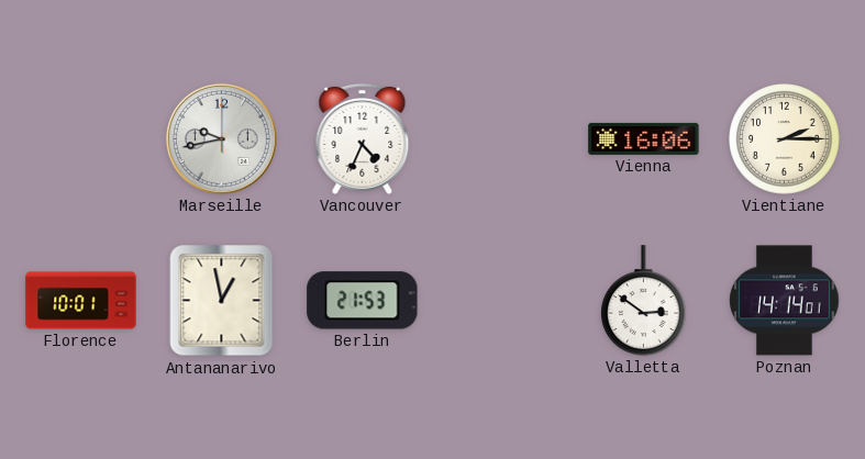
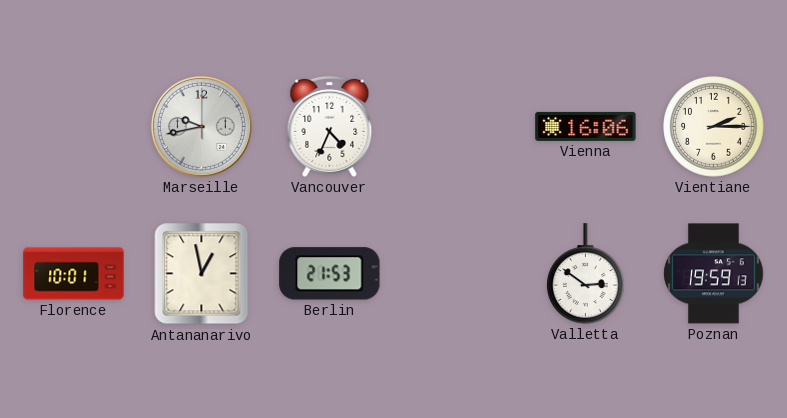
Poznan: 14:14 -> 19:59 (714, 274)
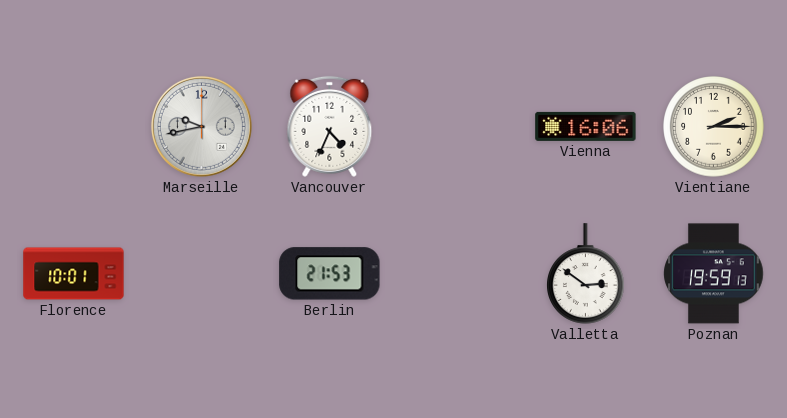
Antananarivo: 12:58 -> none (202, 274)
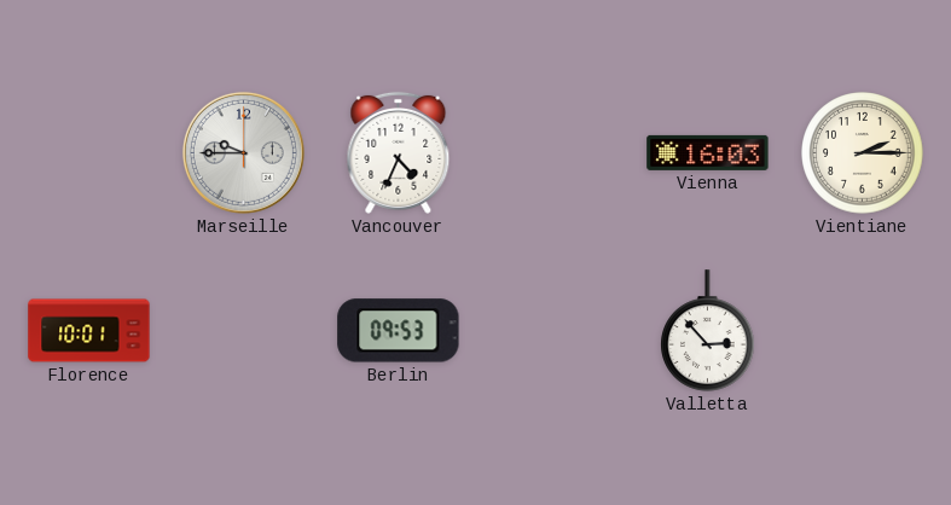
Marseille: 9:43 -> 9:45 (243, 152)
Vienna: 16:06 -> 16:03 (708, 152)
Berlin: 21:53 -> 09:53 (399, 331)
Valletta: 2:51 -> 2:53 (708, 331)
Poznan: 19:59 -> none (714, 274)
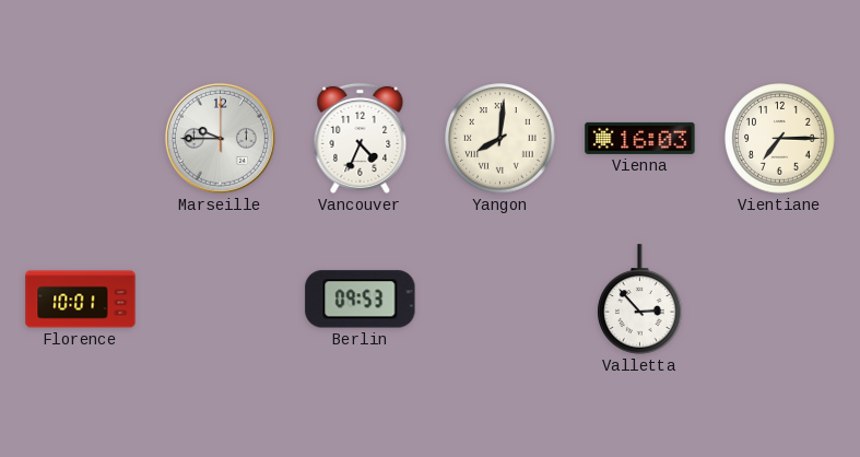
Yangon: none -> 8:01 (500, 139)
Vientiane: 2:15 -> 7:15 (780, 139)
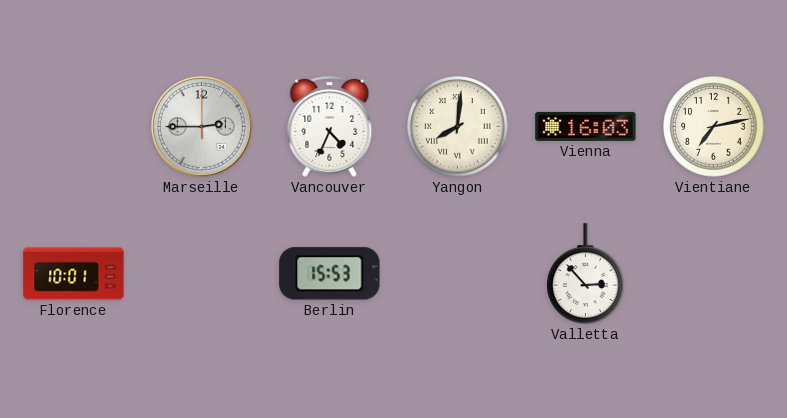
Marseille: 9:45 -> 2:45 (201, 126)
Vientiane: 7:15 -> 7:13 (714, 127)
Berlin: 09:53 -> 15:53 (330, 274)
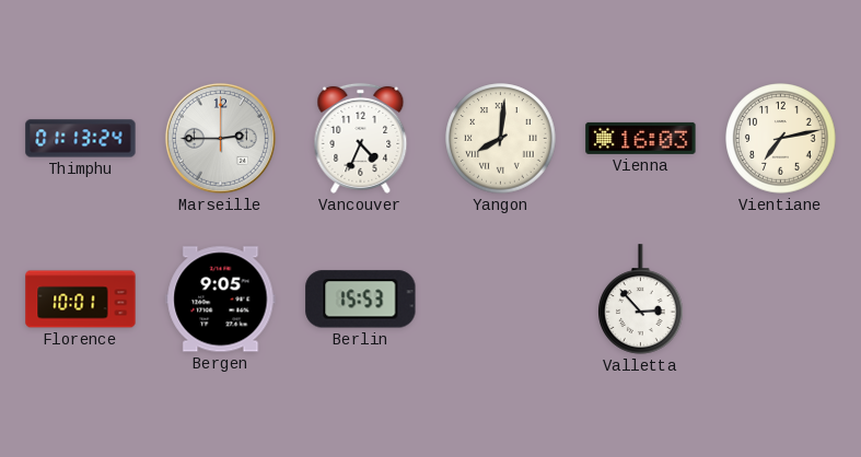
Thimphu: none -> 01:13 (81, 139)
Bergen: none -> 9:05 (221, 300)
